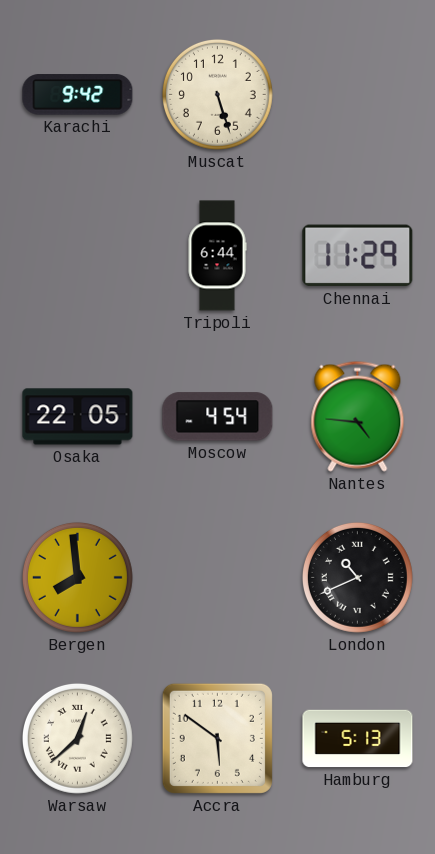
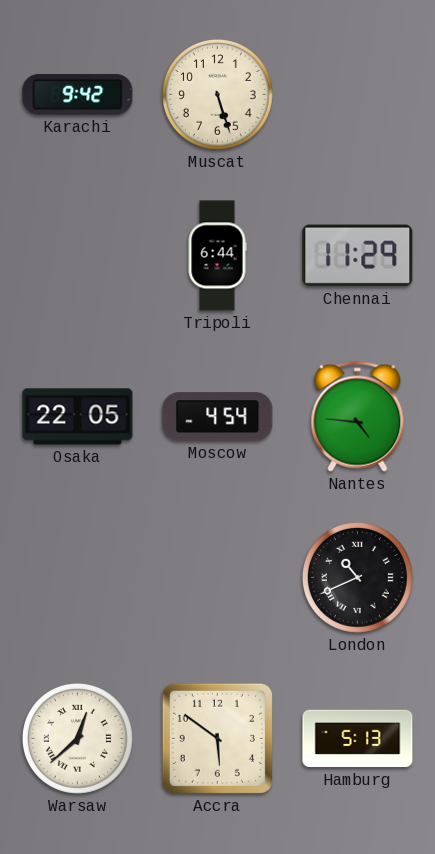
Bergen: 7:59 -> none (77, 577)
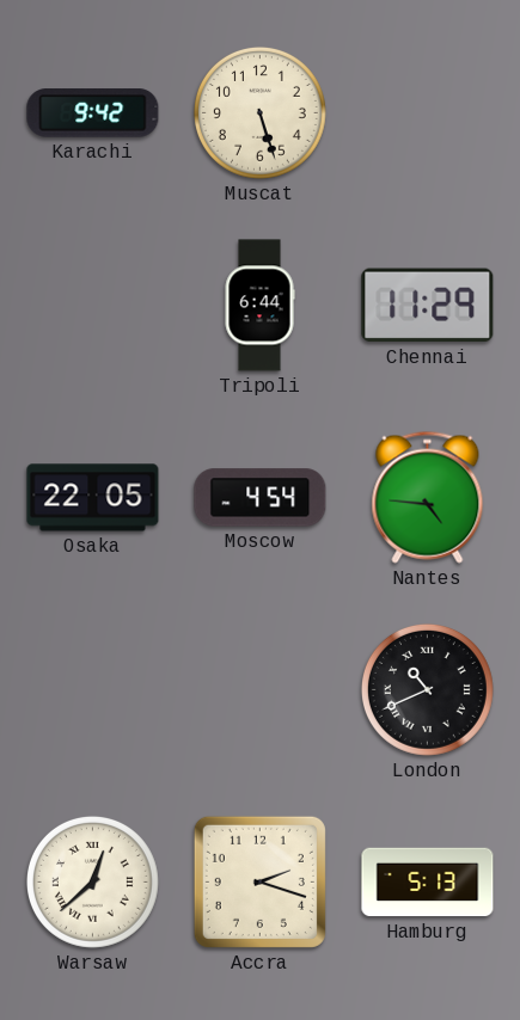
Accra: 5:51 -> 2:18 (259, 881)
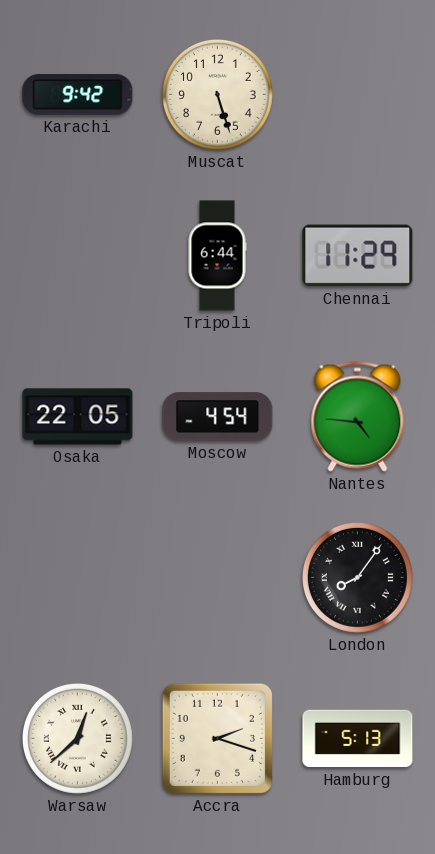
London: 10:41 -> 8:06 (357, 577)
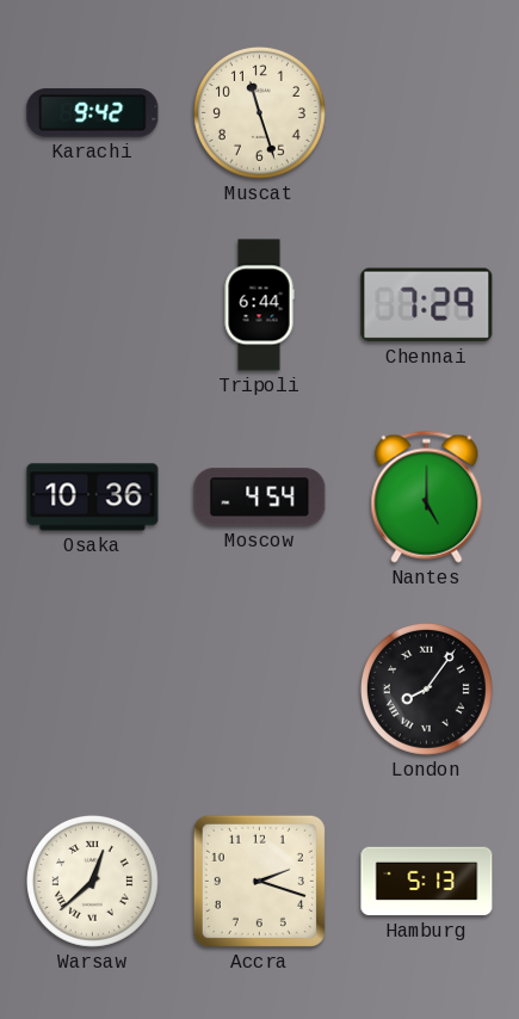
Muscat: 5:27 -> 11:27 (259, 112)
Chennai: 11:29 -> 7:29 (427, 305)
Osaka: 22:05 -> 10:36 (93, 498)
Nantes: 4:46 -> 5:00 (427, 496)
